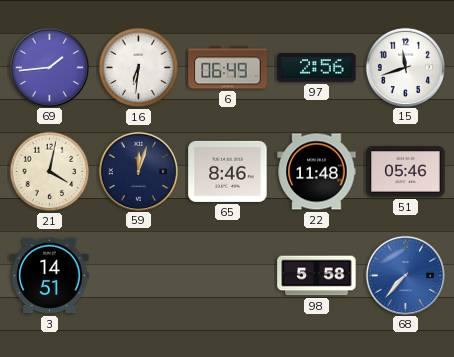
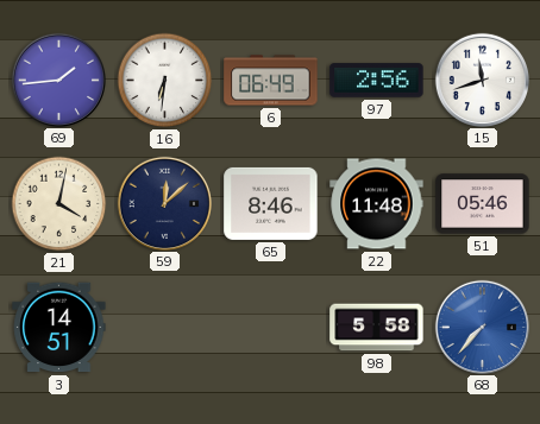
59: 12:03 -> 12:08 (164, 203)
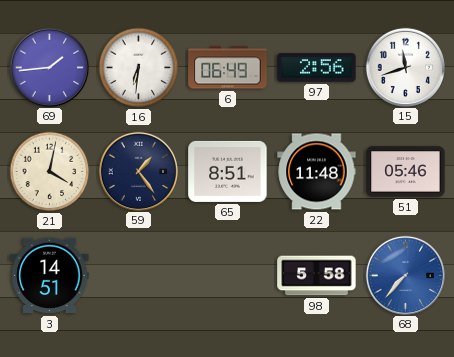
59: 12:08 -> 1:24 (138, 171)
65: 8:46 -> 8:51 (228, 171)
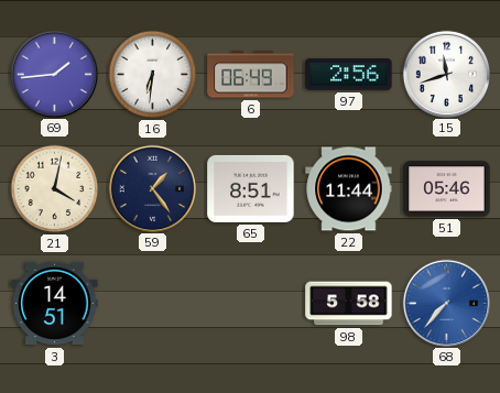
22: 11:48 -> 11:44 (349, 189)
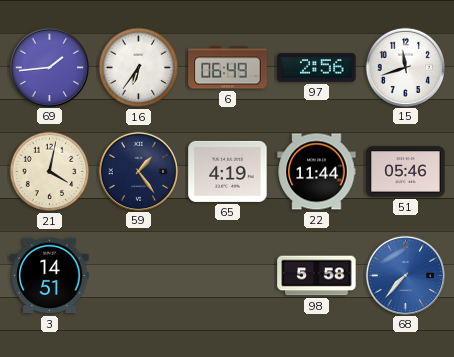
16: 6:31 -> 6:36 (139, 68)
65: 8:51 -> 4:19 (228, 171)
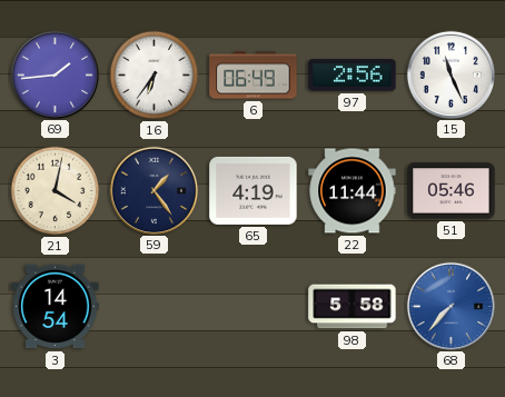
15: 11:42 -> 11:26 (450, 75)
3: 14:51 -> 14:54 (56, 307)
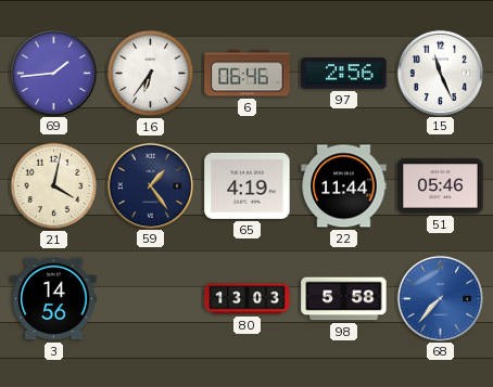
6: 06:49 -> 06:46 (248, 74)
3: 14:54 -> 14:56 (54, 299)
80: none -> 13:03 (248, 299)
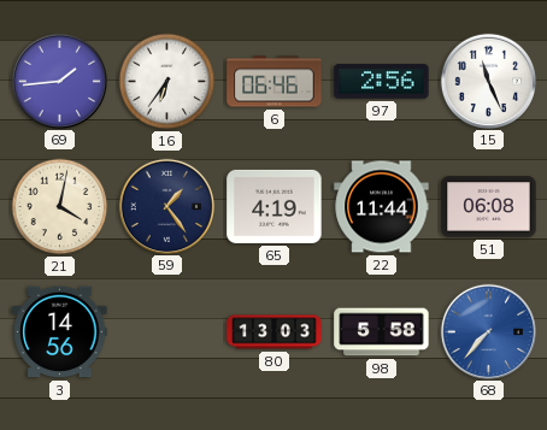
51: 05:46 -> 06:08 (489, 207)
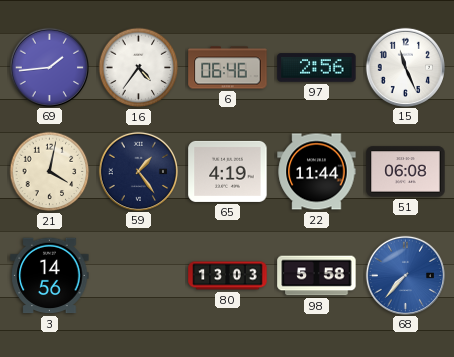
16: 6:36 -> 4:36 (139, 68)
